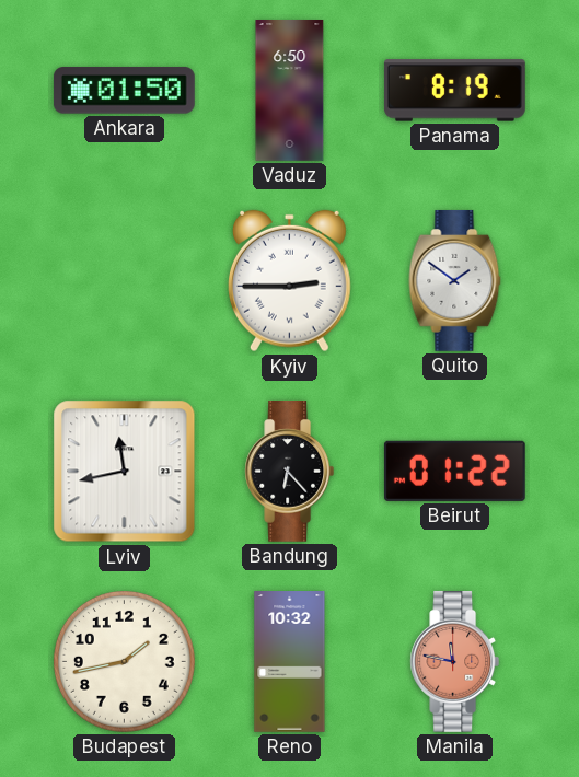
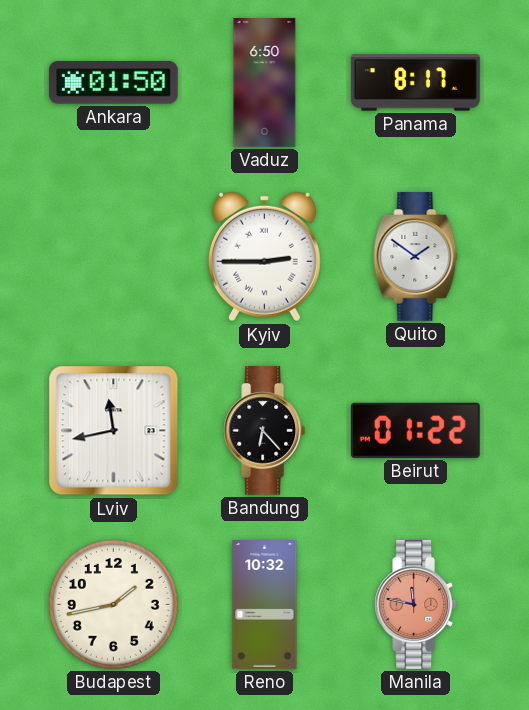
Panama: 8:19 -> 8:17 (415, 83)
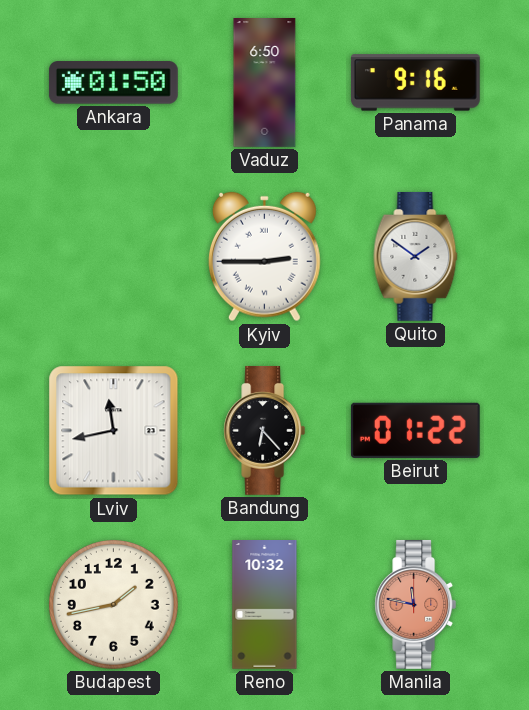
Panama: 8:17 -> 9:16 (415, 83)
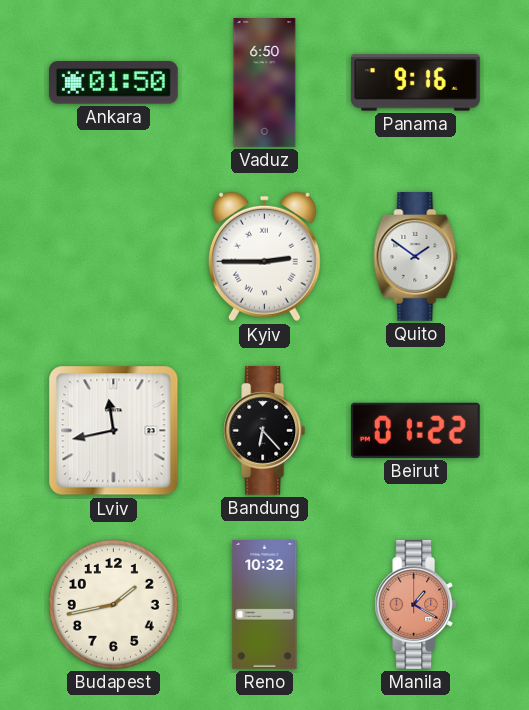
Manila: 11:47 -> 1:20 (416, 605)
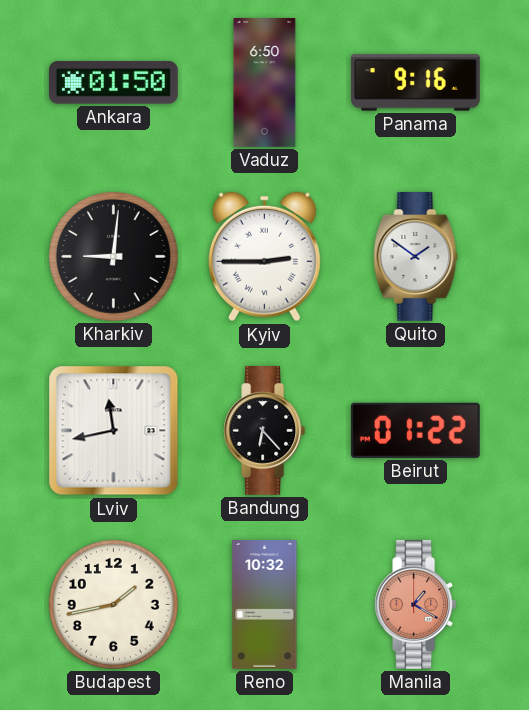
Kharkiv: none -> 9:01 (113, 256)
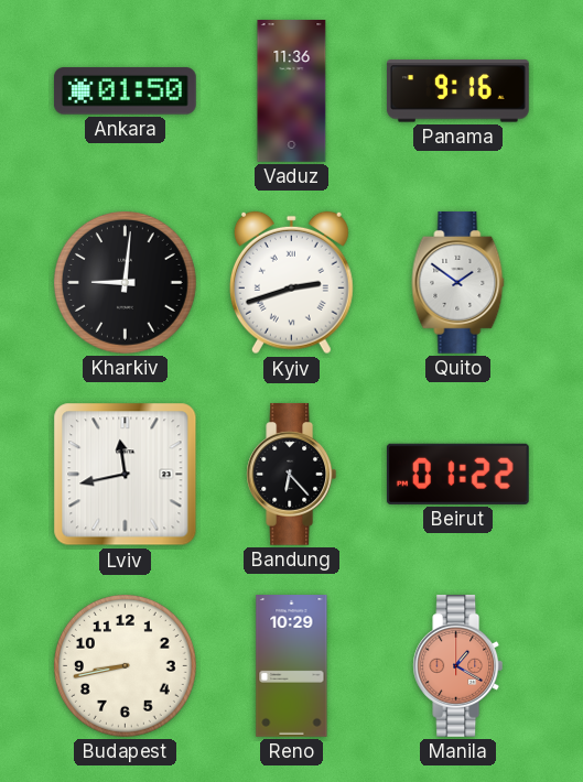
Vaduz: 6:50 -> 11:36 (292, 91)
Kyiv: 2:45 -> 2:42 (291, 283)
Budapest: 1:43 -> 8:43 (125, 665)
Reno: 10:32 -> 10:29 (292, 666)
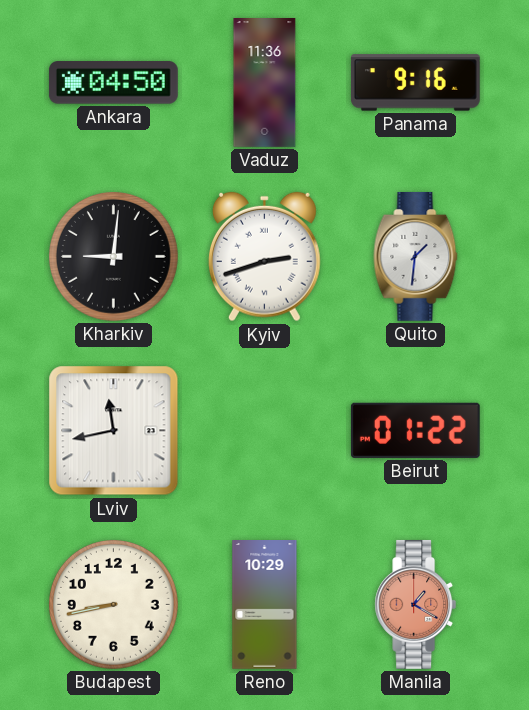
Ankara: 01:50 -> 04:50 (113, 83)
Quito: 1:51 -> 1:31 (416, 257)
Bandung: 6:23 -> none (292, 475)
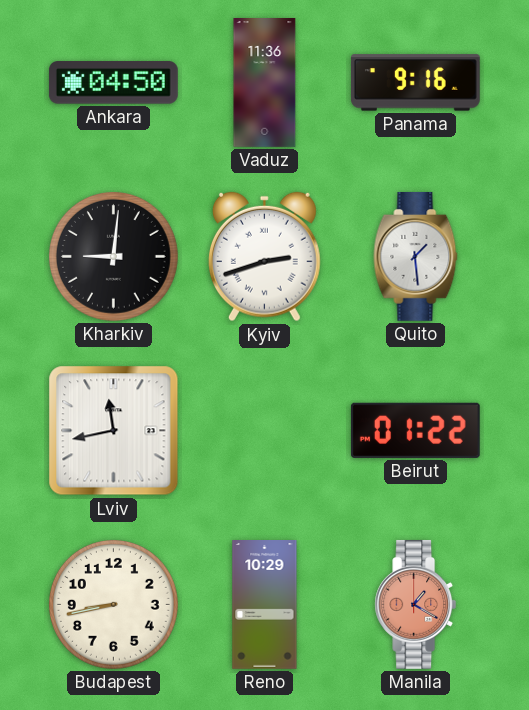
Quito: 1:31 -> 1:29 (416, 257)
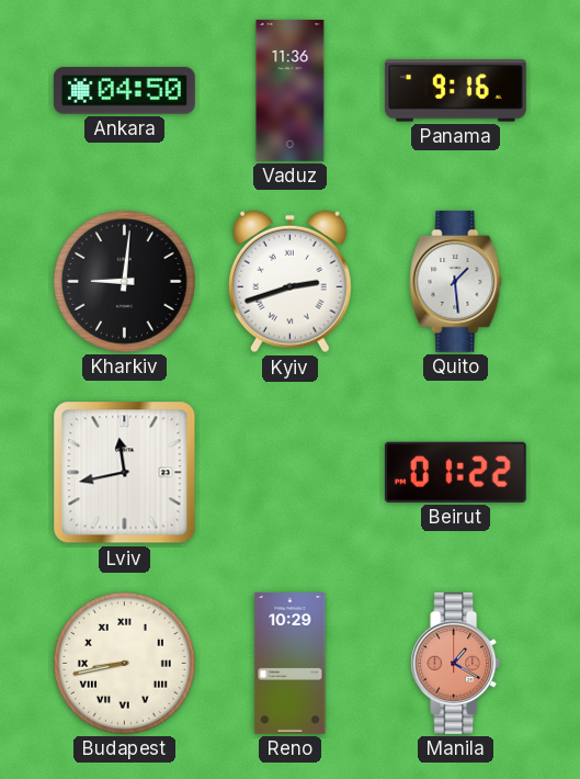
Budapest numerals: Arabic -> Roman (124, 663)
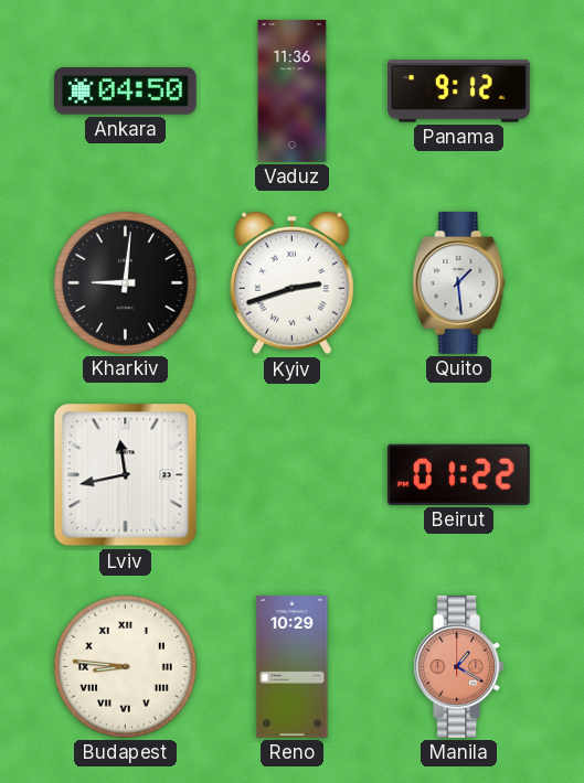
Panama: 9:16 -> 9:12 (458, 92)
Budapest: 8:43 -> 8:46 (125, 666)
